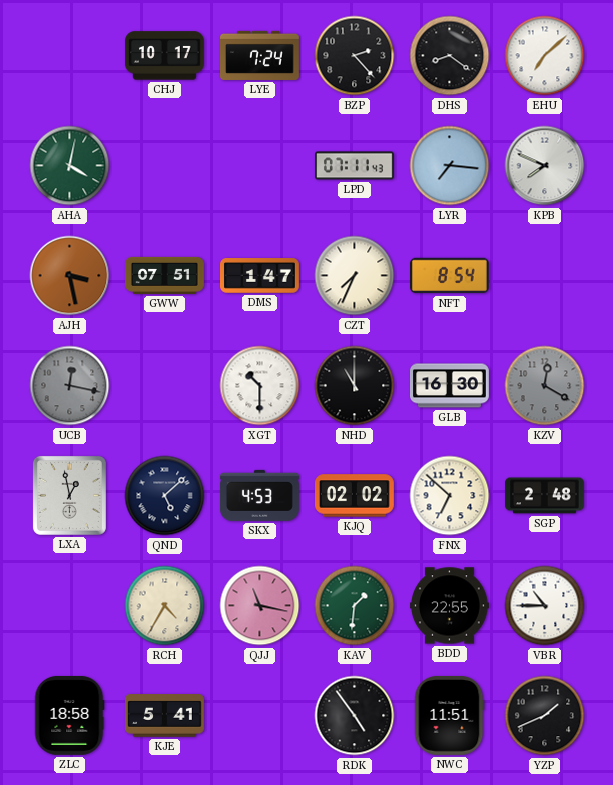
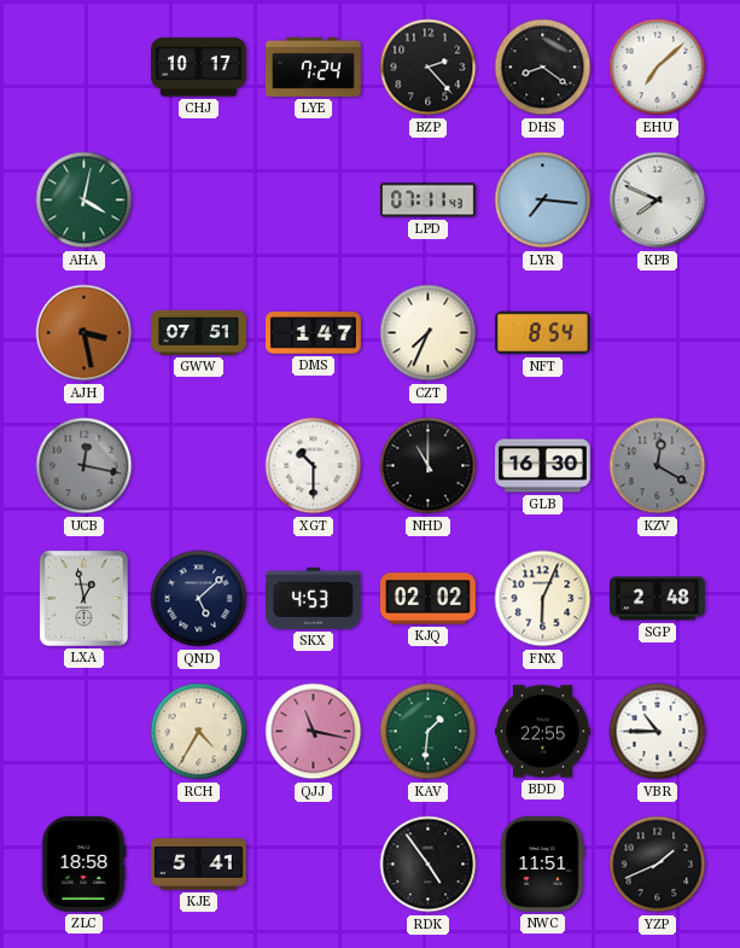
FNX: 6:52 -> 6:04 (543, 599)
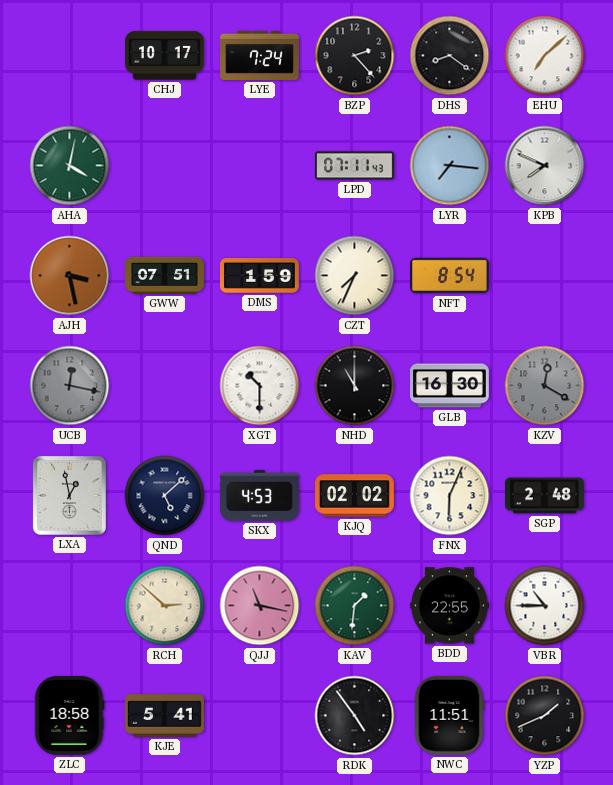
DMS: 1:47 -> 1:59 (260, 276)
RCH: 4:35 -> 2:52 (165, 606)
